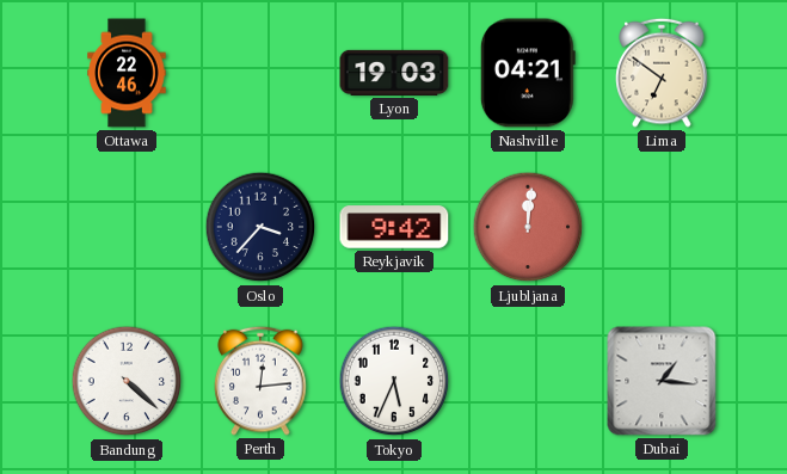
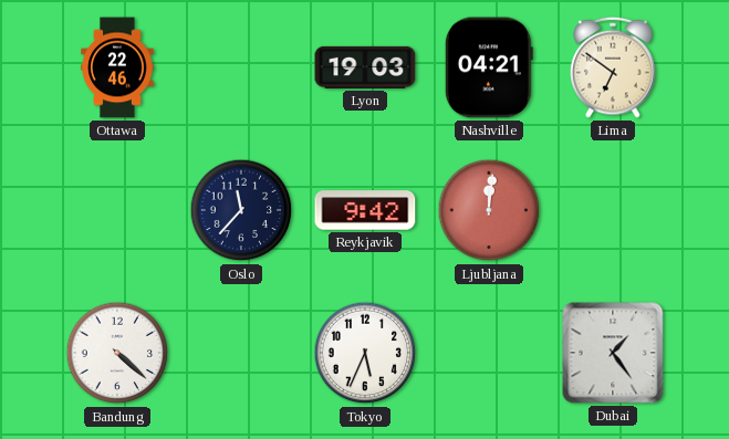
Oslo: 3:37 -> 11:37 (241, 210)
Perth: 12:14 -> none (260, 381)
Dubai: 1:16 -> 1:24 (613, 353)
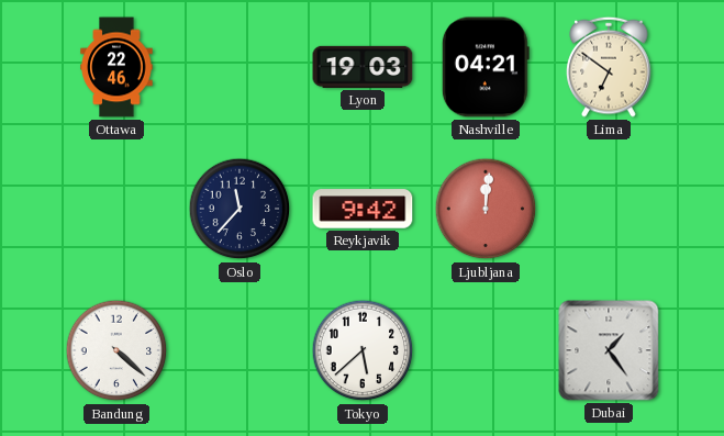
Tokyo: 5:34 -> 5:38 (363, 350)
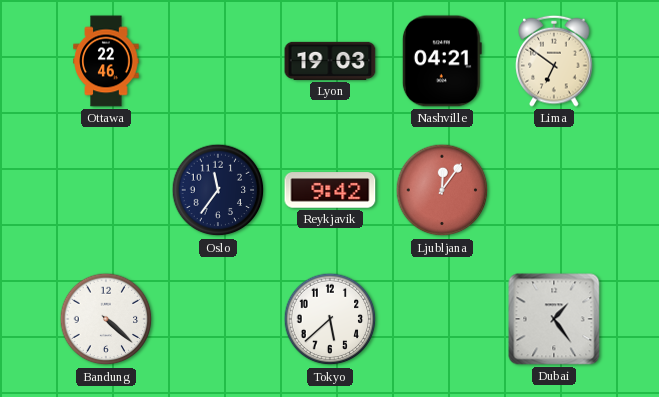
Oslo: 11:37 -> 11:36 (218, 190)
Ljubljana: 12:01 -> 12:06 (442, 190)
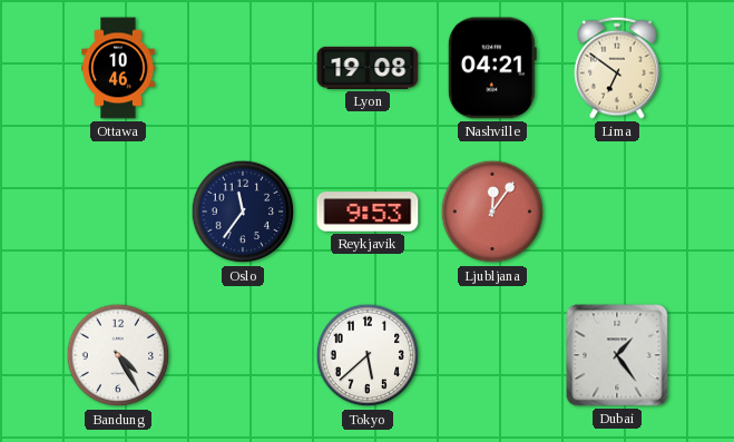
Ottawa: 22:46 -> 10:46 (118, 68)
Lyon: 19:03 -> 19:08 (368, 68)
Reykjavik: 9:42 -> 9:53 (368, 212)
Bandung: 4:22 -> 4:25 (118, 355)
